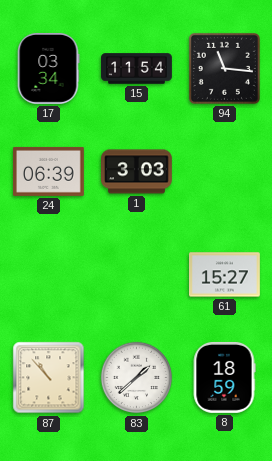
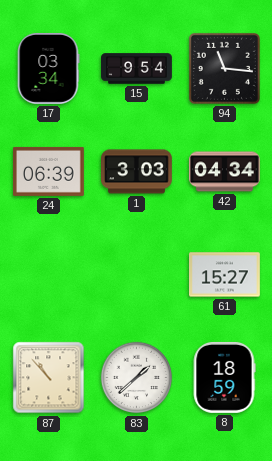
15: 11:54 -> 9:54 (137, 69)
42: none -> 04:34 (225, 172)
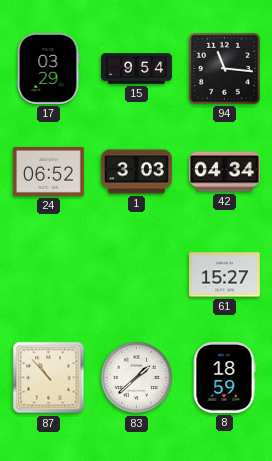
17: 03:34 -> 03:29 (48, 68)
24: 06:39 -> 06:52 (49, 171)
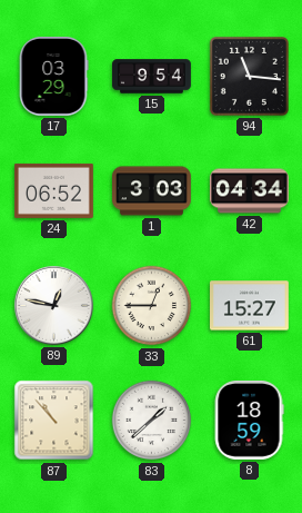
89: none -> 12:47 (54, 306)
33: none -> 12:45 (152, 306)
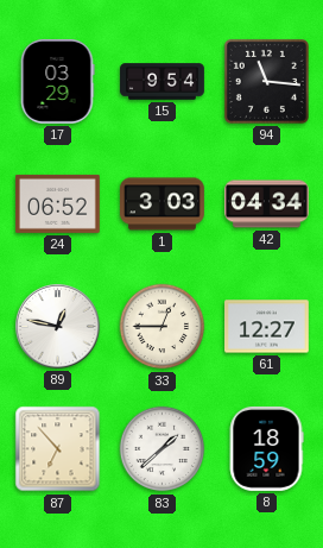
61: 15:27 -> 12:27 (267, 327)
87: 10:53 -> 6:53 (58, 449)
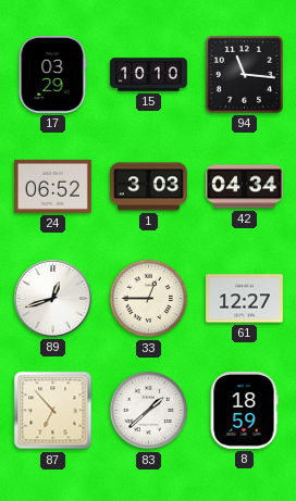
15: 9:54 -> 10:10 (149, 75)
89: 12:47 -> 12:42 (53, 299)
